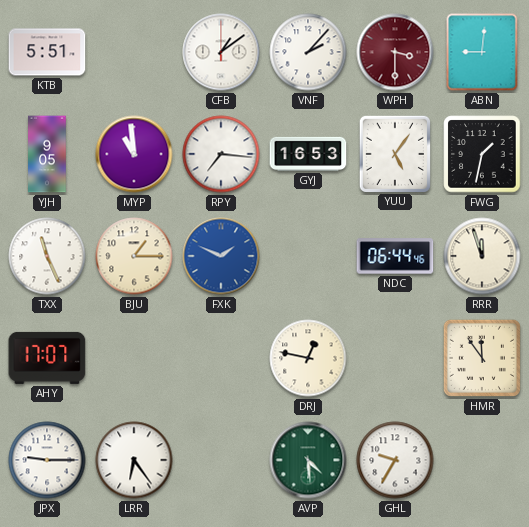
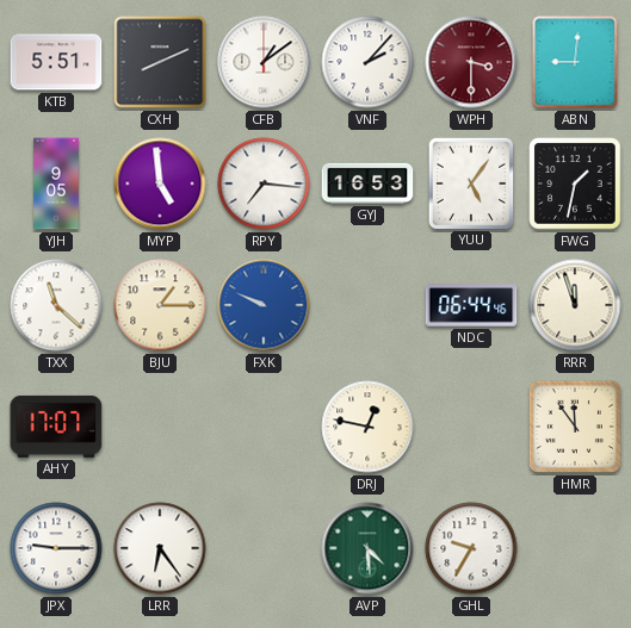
CXH: none -> 8:11 (160, 62)
MYP: 10:59 -> 4:59 (160, 184)
TXX: 11:26 -> 11:22 (56, 305)
FXK: 1:49 -> 9:49 (264, 305)
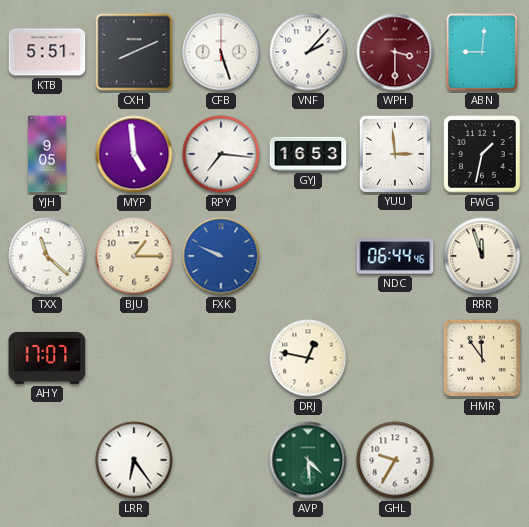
CFB: 1:09 -> 5:27 (221, 52)
YUU: 5:06 -> 2:59 (394, 153)
JPX: 9:15 -> none (56, 548)
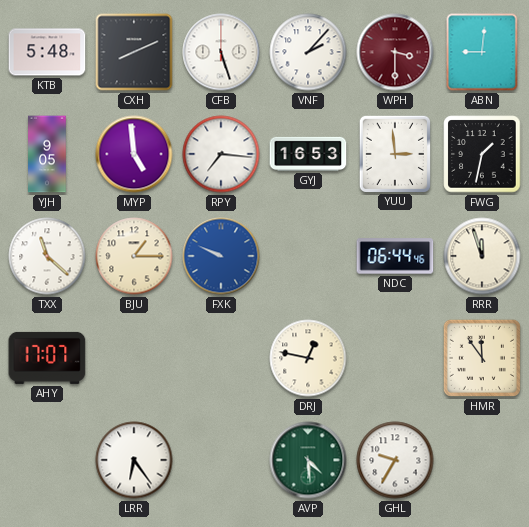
KTB: 5:51 -> 5:48 (47, 52)
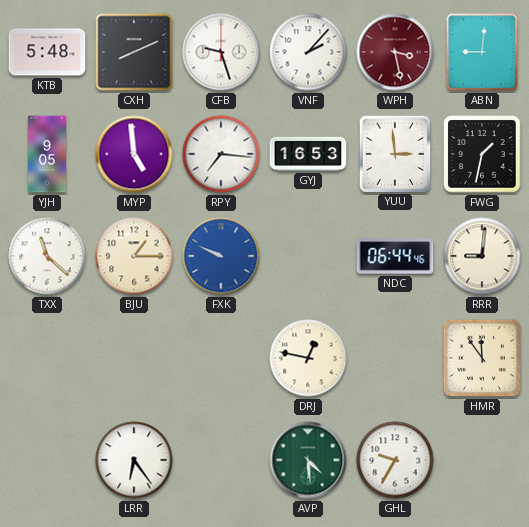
CFB: 5:27 -> 9:27 (221, 52)
WPH: 3:30 -> 3:28 (395, 52)
RRR: 11:57 -> 9:01 (482, 256)
AHY: 17:07 -> none (47, 358)
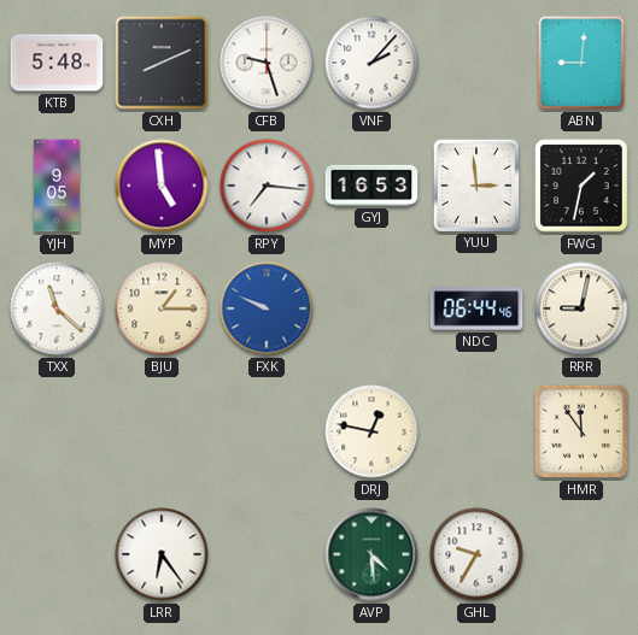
WPH: 3:28 -> none (395, 52)
RRR: 9:01 -> 9:02 (581, 308)
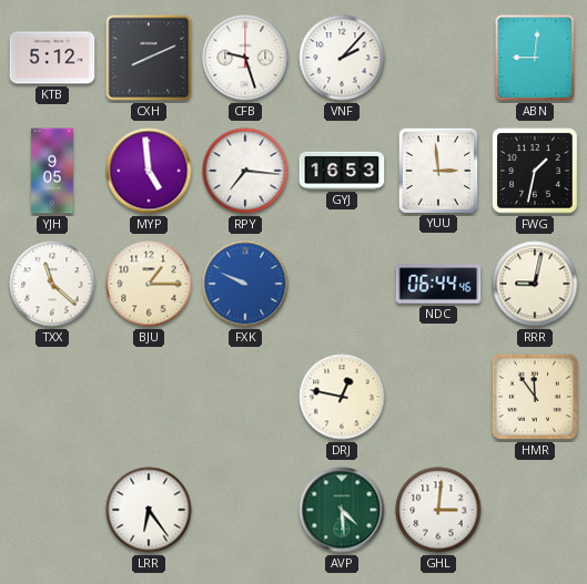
KTB: 5:48 -> 5:12 (52, 58)
GHL: 9:35 -> 3:01 (438, 510)
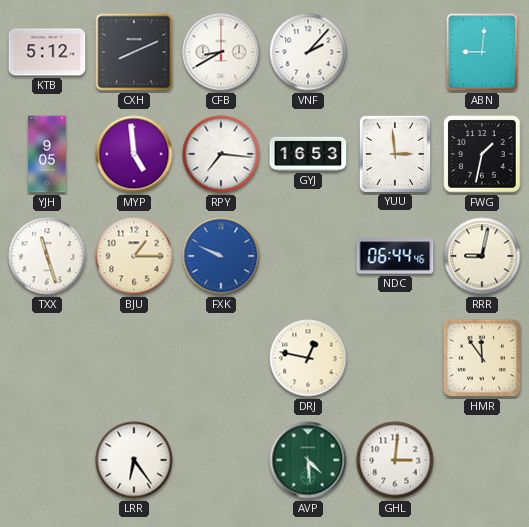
CFB: 9:27 -> 8:40 (221, 52)
TXX: 11:22 -> 11:27 (47, 256)
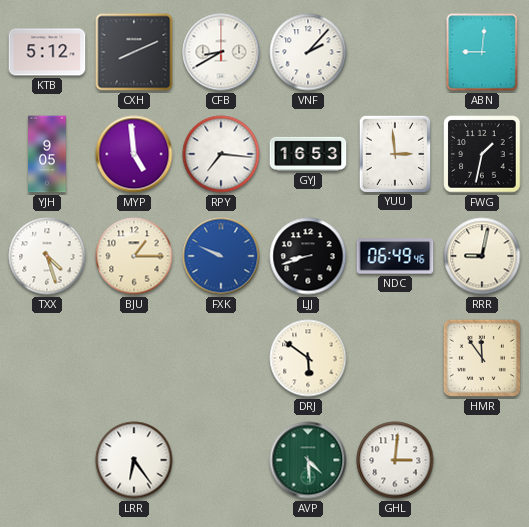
TXX: 11:27 -> 4:27 (47, 256)
LJJ: none -> 8:42 (308, 256)
NDC: 06:44 -> 06:49 (395, 256)
DRJ: 12:47 -> 5:51 (308, 358)
